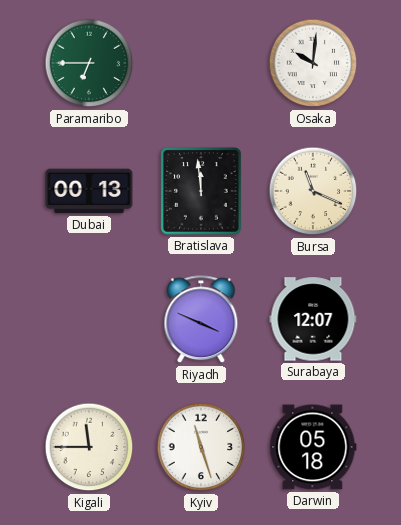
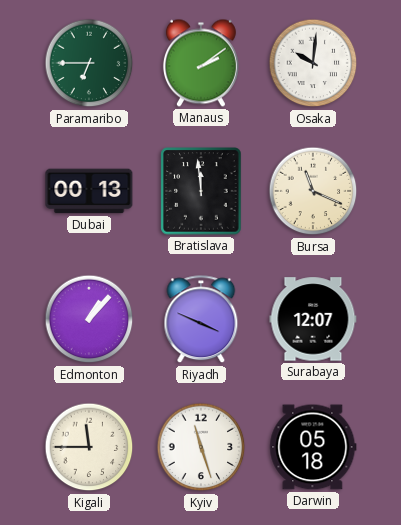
Manaus: none -> 2:09 (201, 63)
Edmonton: none -> 1:07 (89, 319)
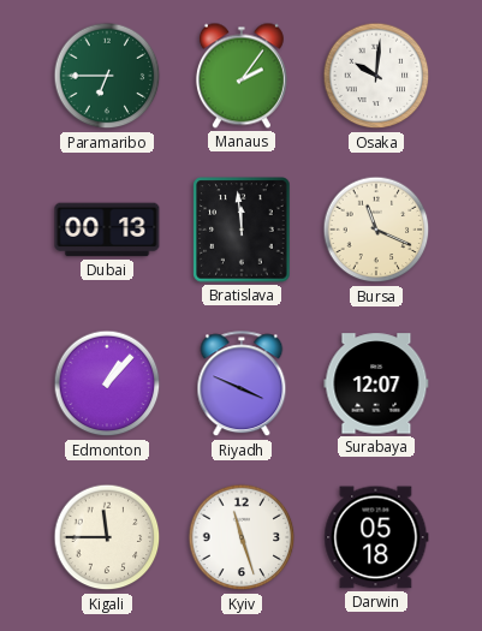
Manaus: 2:09 -> 2:06 (242, 76)
